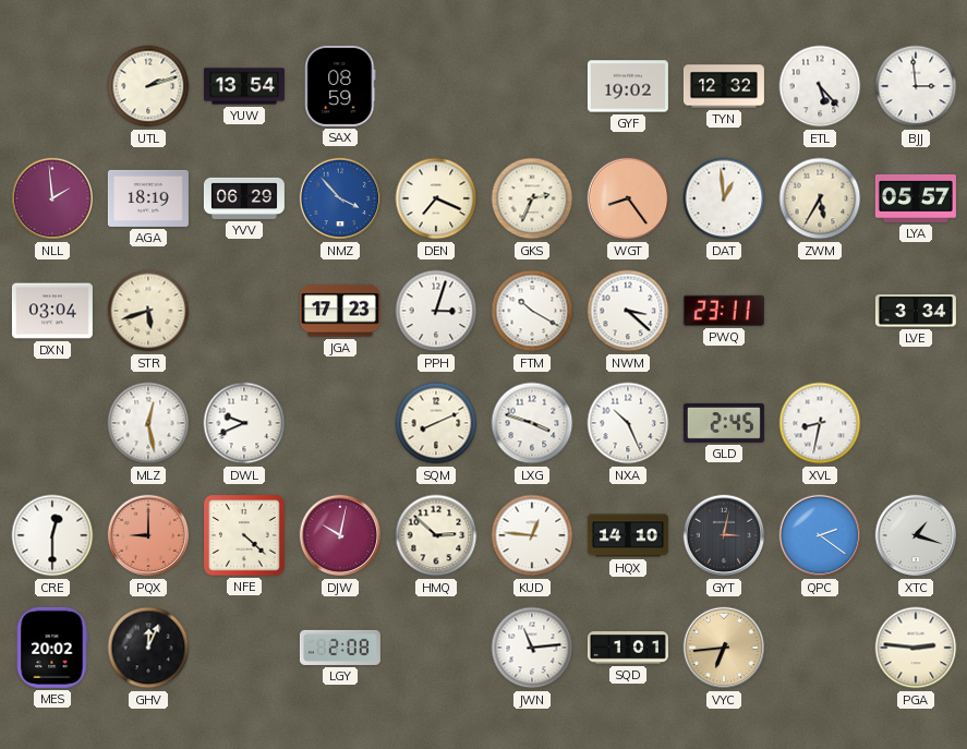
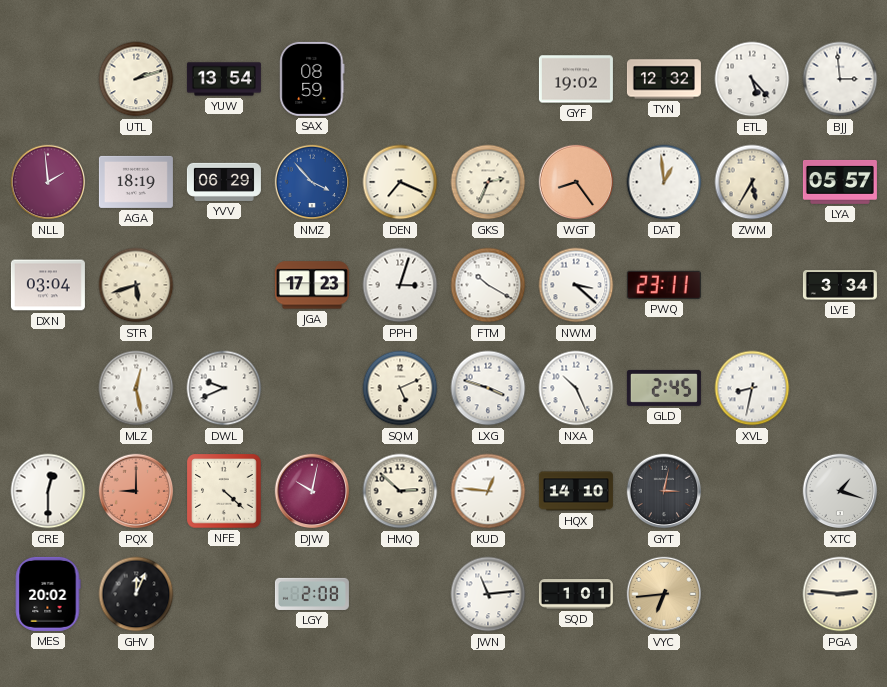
SQM: 8:11 -> 5:11 (400, 388)
QPC: 2:21 -> none (820, 535)
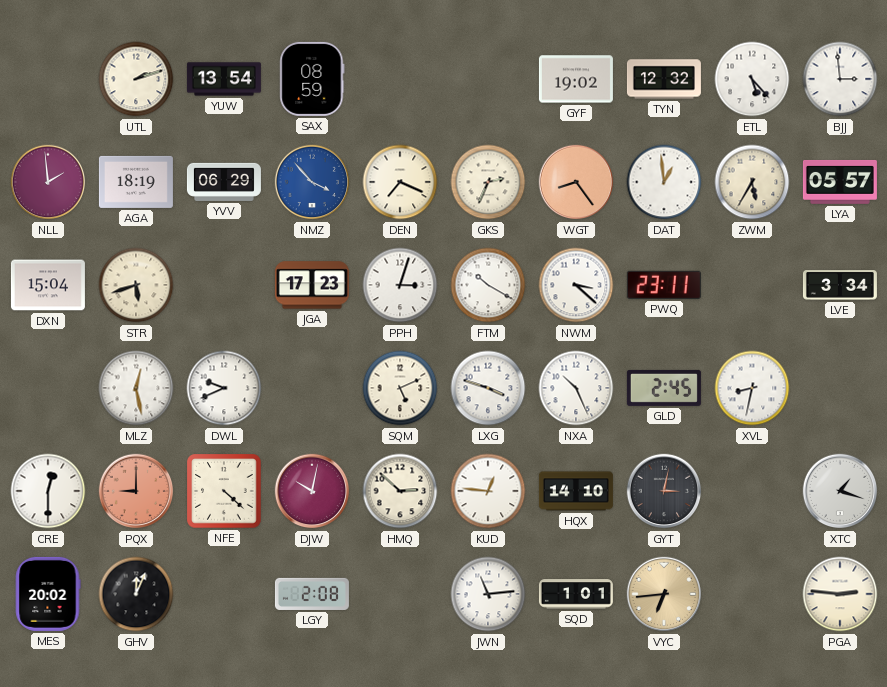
DXN: 03:04 -> 15:04 (48, 285)
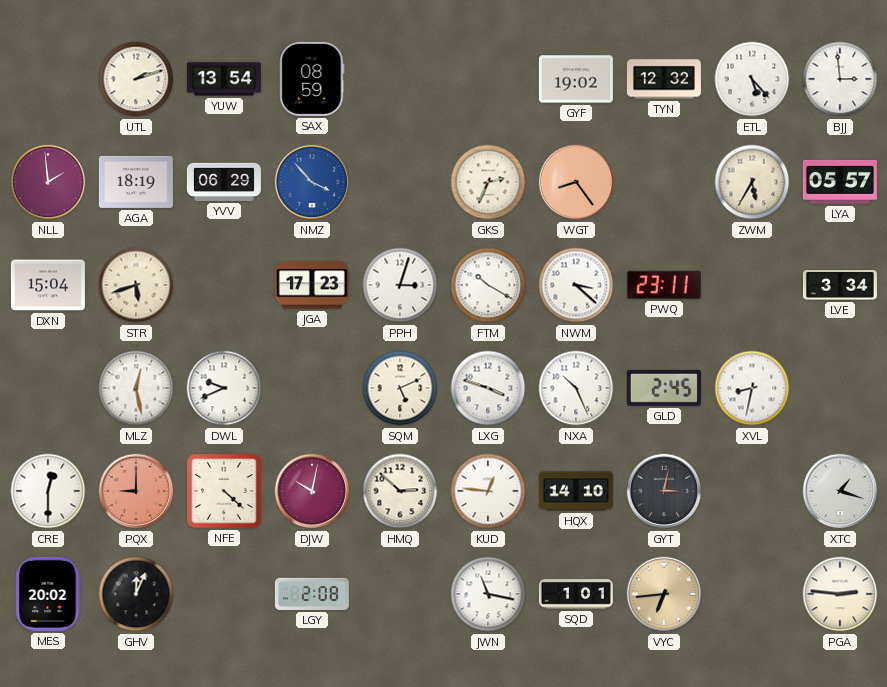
DEN: 7:19 -> none (400, 182)
DAT: 12:59 -> none (664, 182)
JWN: 11:14 -> 11:17 (488, 594)
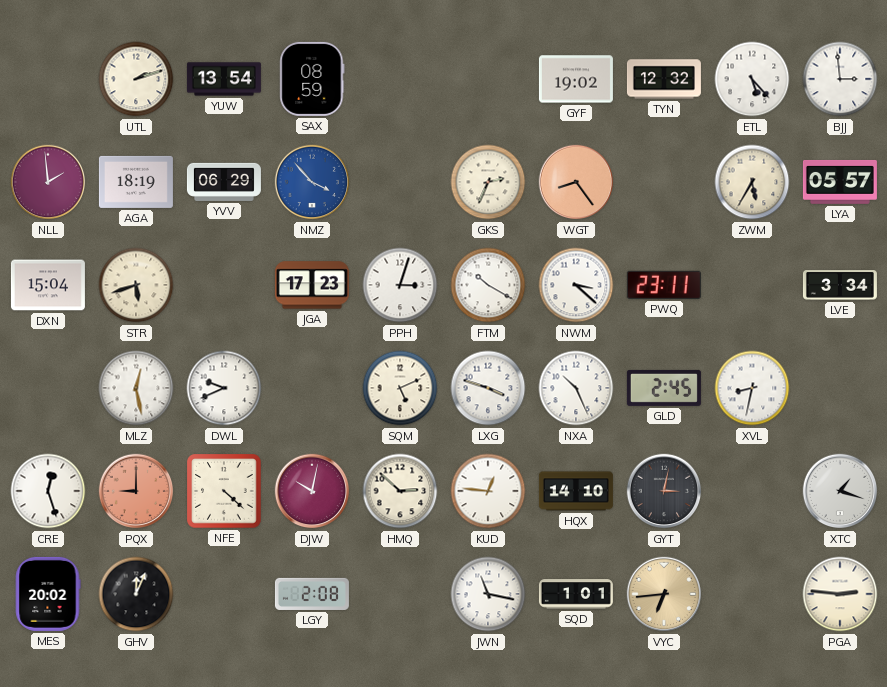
CRE: 12:30 -> 12:27 (48, 491)
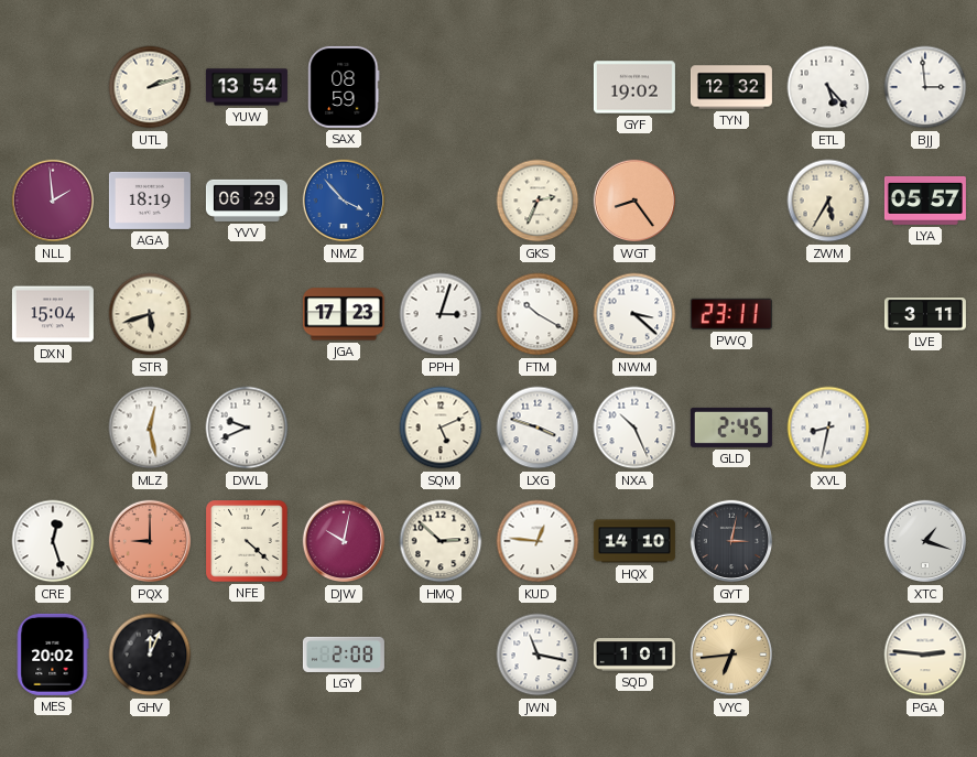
LVE: 3:34 -> 3:11 (925, 314)
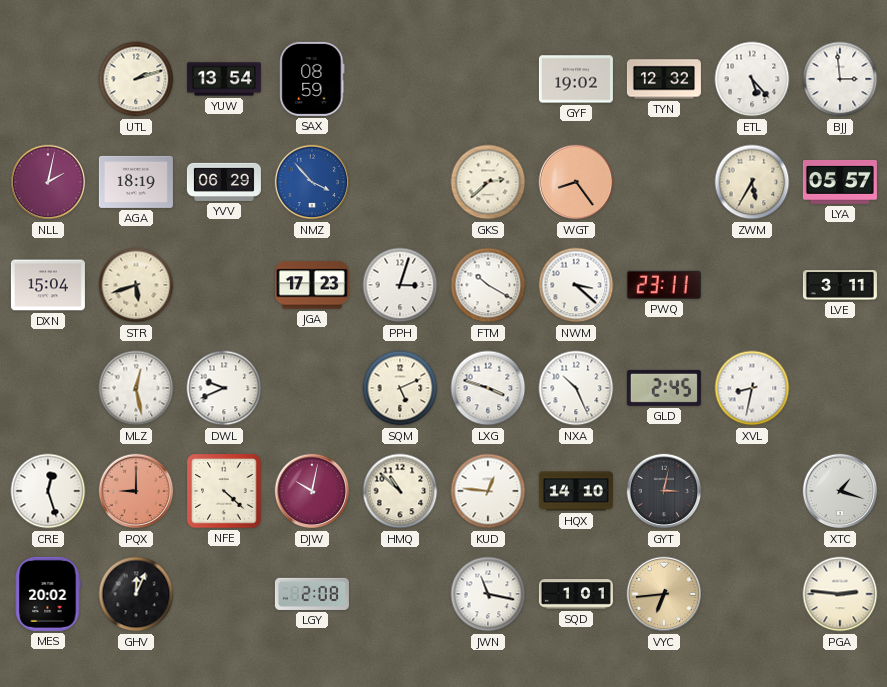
NLL: 1:59 -> 2:02 (48, 182)
GKS: 2:34 -> 2:38 (488, 182)
HMQ: 2:52 -> 10:52 (400, 491)
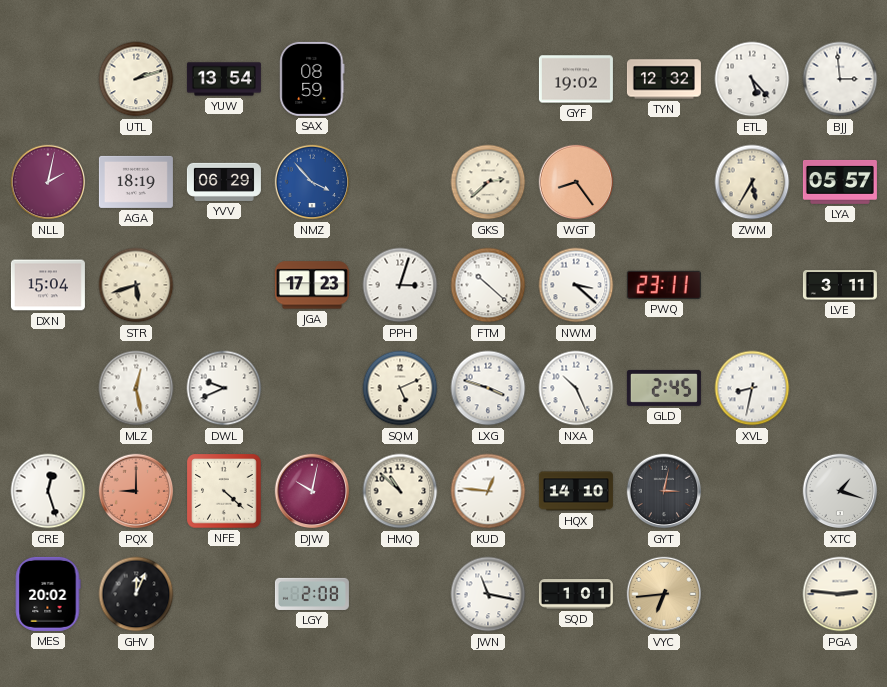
FTM: 10:20 -> 10:22 (488, 285)
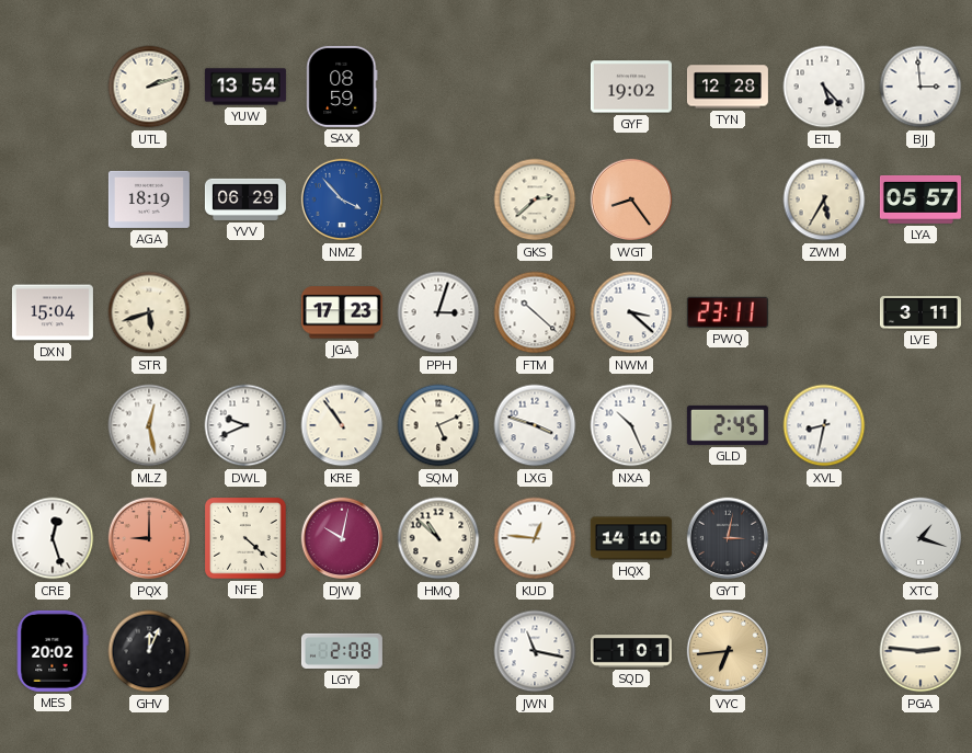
TYN: 12:32 -> 12:28 (728, 87)
NLL: 2:02 -> none (48, 182)
KRE: none -> 10:54 (342, 425)
